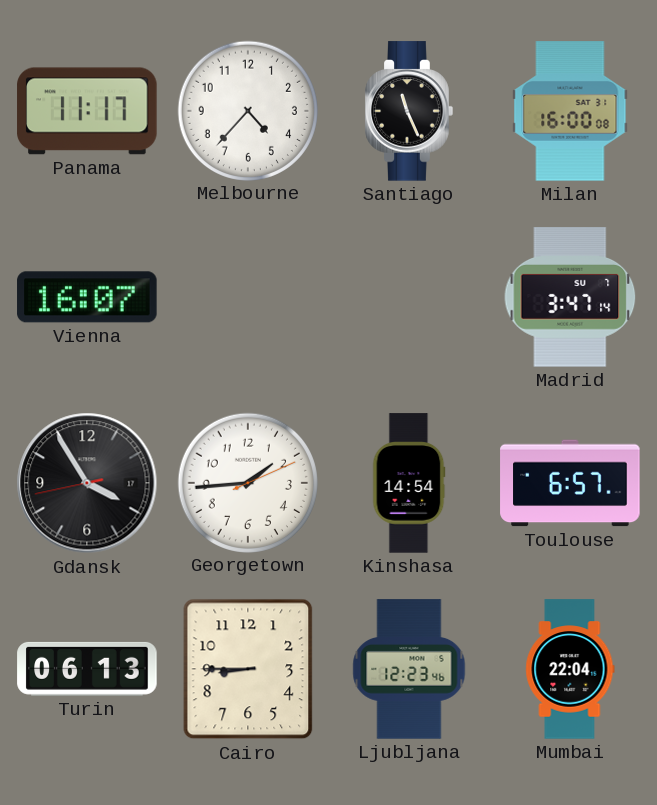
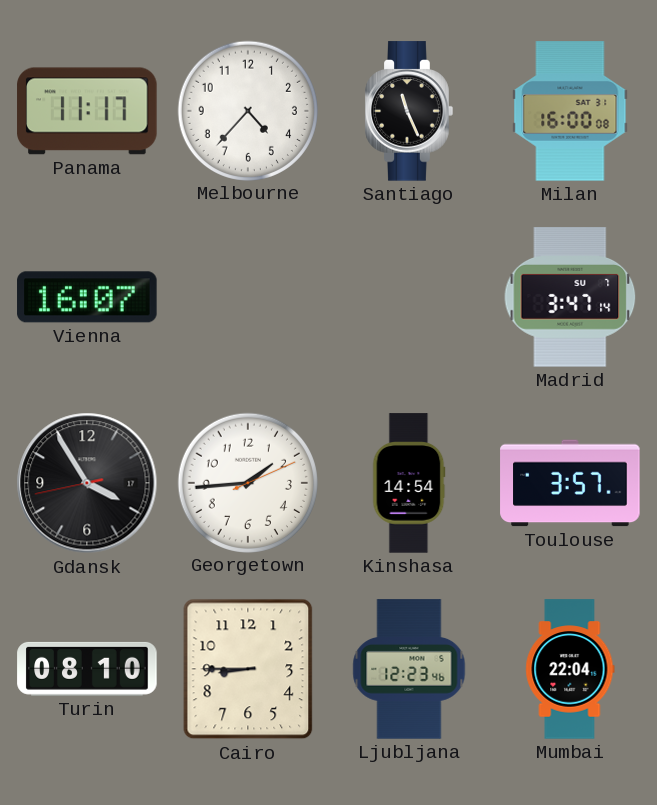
Toulouse: 6:57 -> 3:57 (570, 483)
Turin: 06:13 -> 08:10 (87, 669)
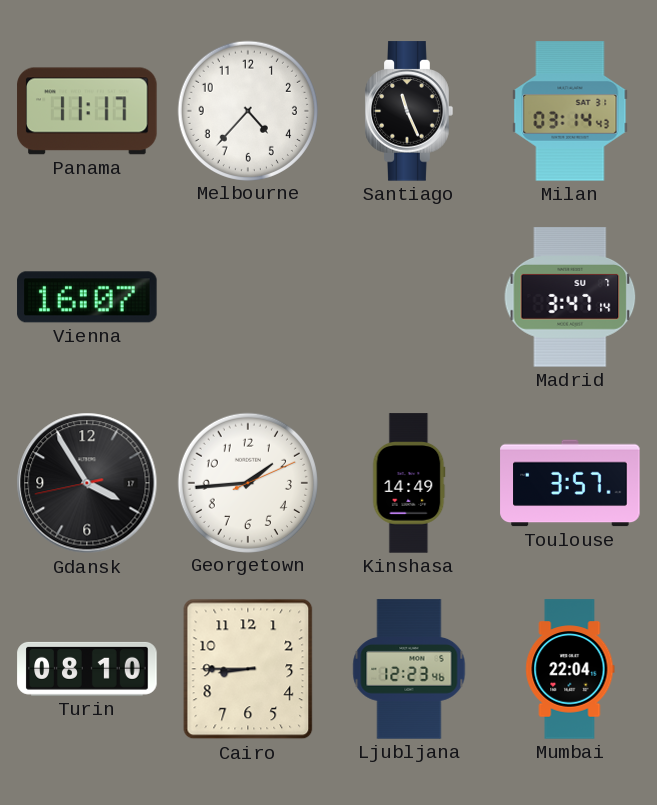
Milan: 16:00 -> 03:14 (570, 111)
Kinshasa: 14:54 -> 14:49 (409, 483)
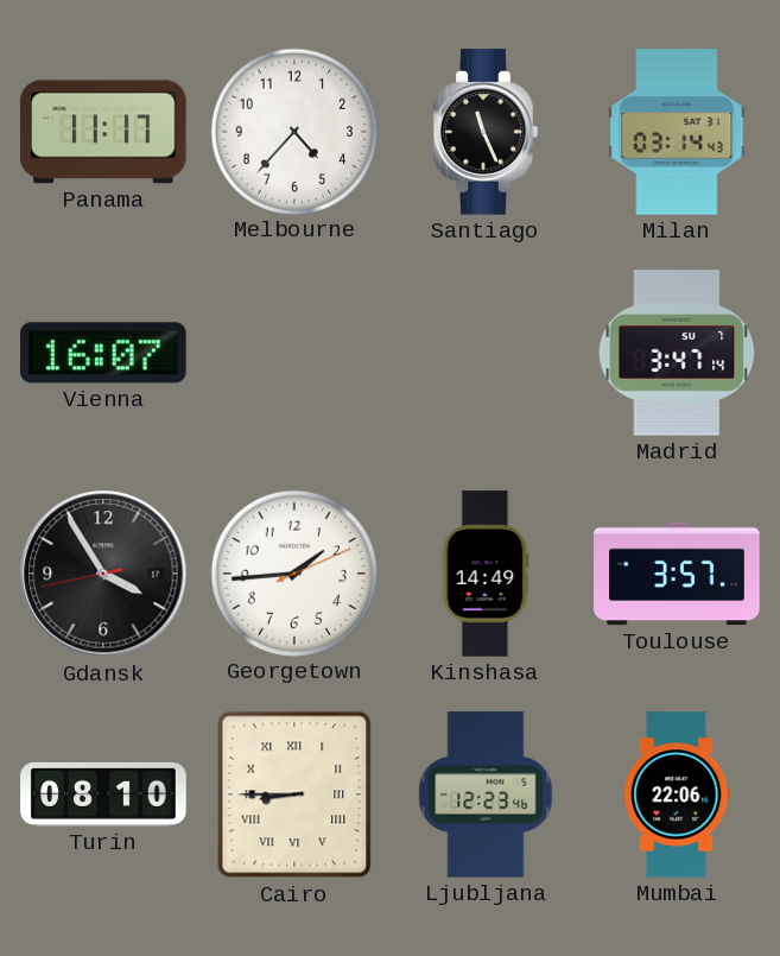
Cairo numerals: Arabic -> Roman (294, 794)
Mumbai: 22:04 -> 22:06 (677, 794)
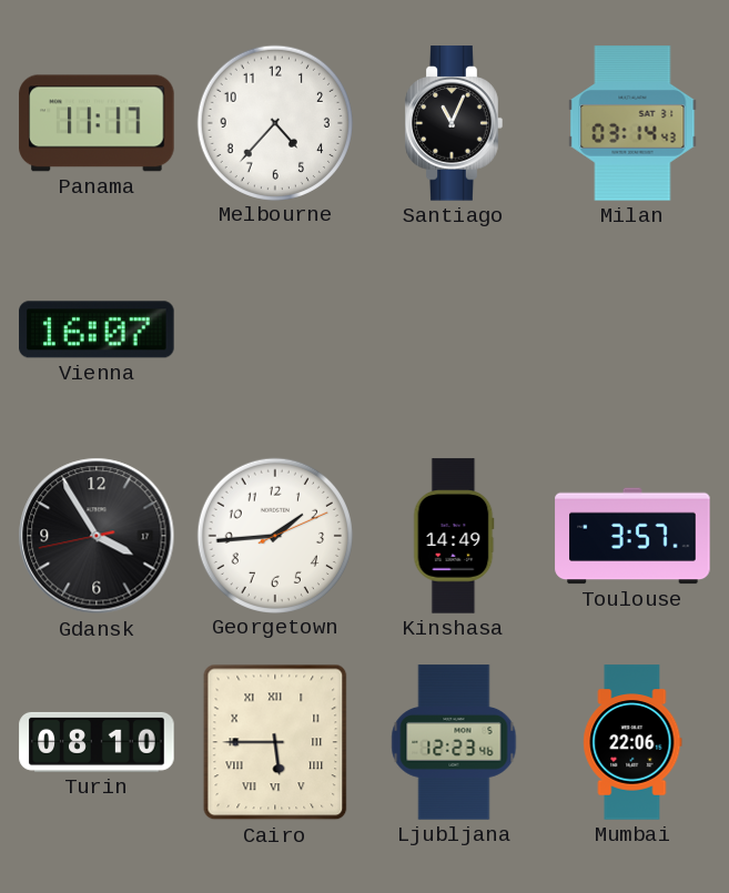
Santiago: 11:26 -> 11:04 (454, 123)
Madrid: 3:47 -> none (677, 353)
Cairo: 8:45 -> 5:45 (275, 742)
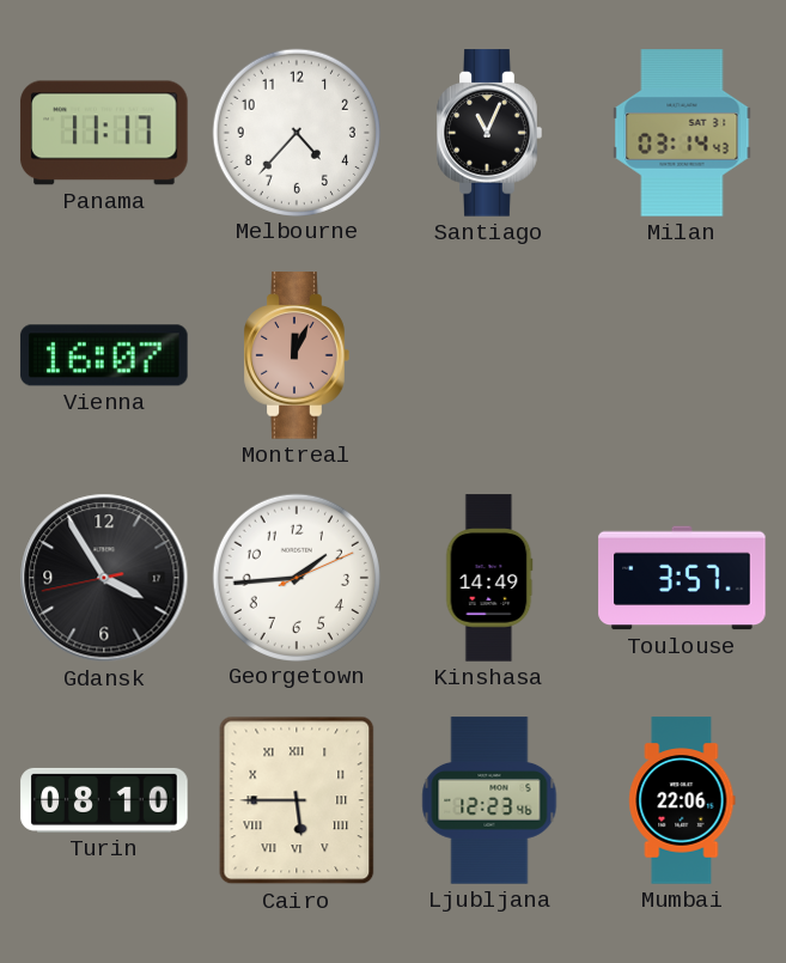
Montreal: none -> 12:04 (297, 355)
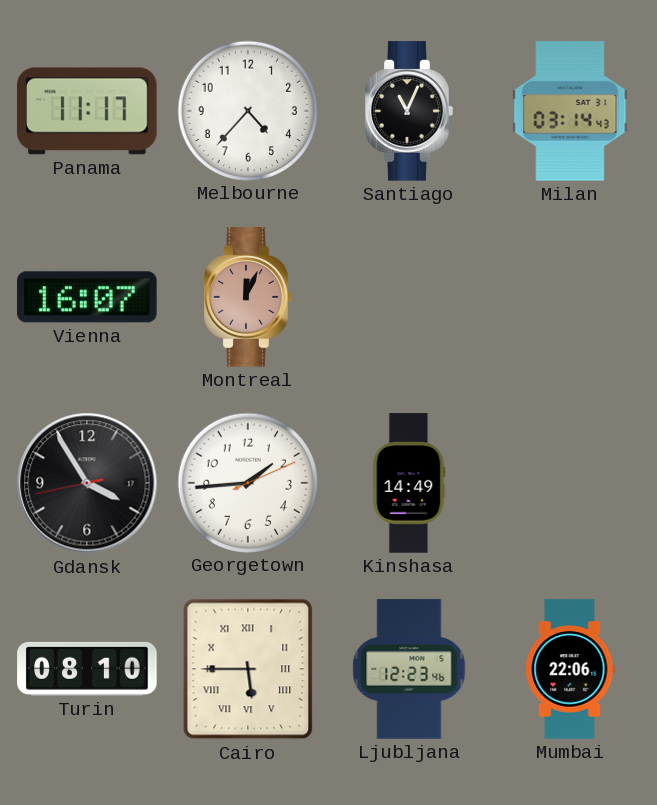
Toulouse: 3:57 -> none (682, 578)
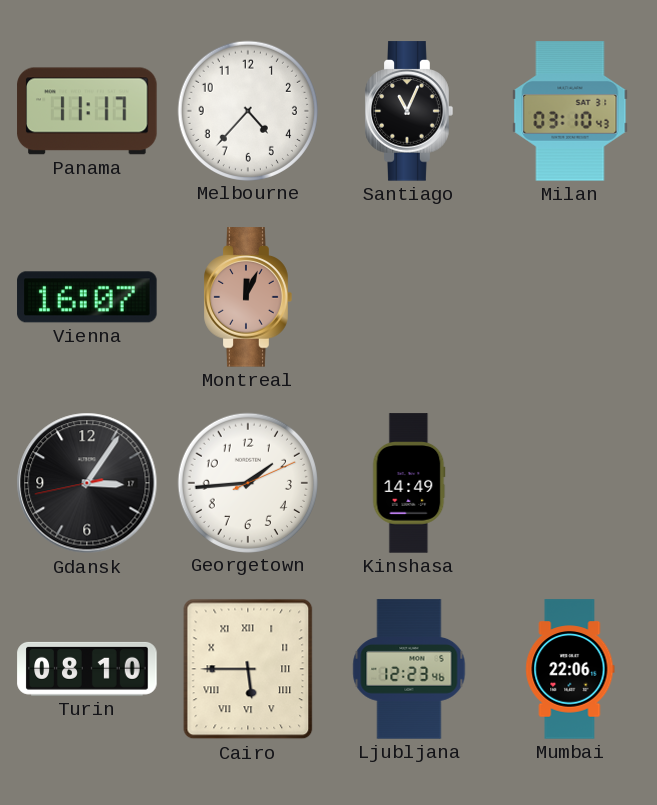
Milan: 03:14 -> 03:10 (570, 111)
Gdansk: 3:54 -> 3:05 (87, 483)
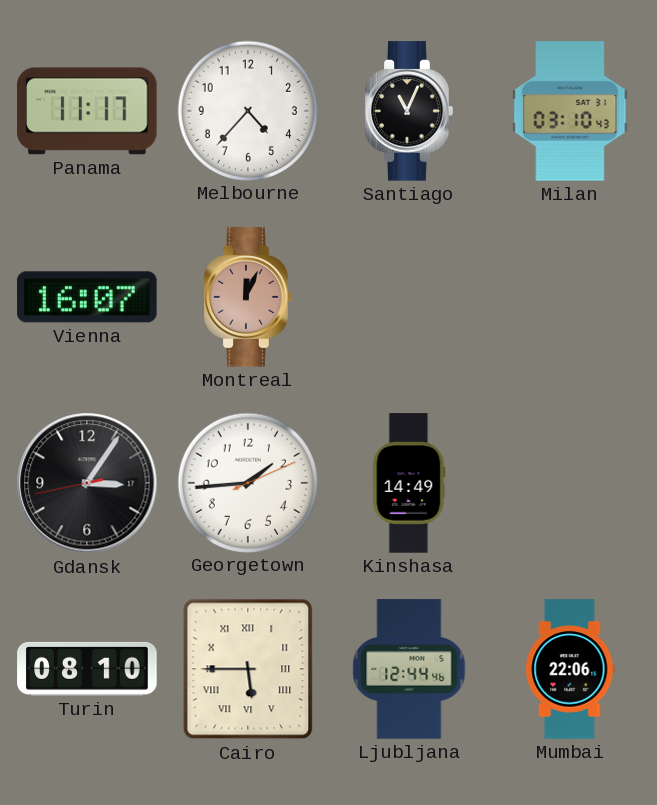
Ljubljana: 12:23 -> 12:44 (409, 669)
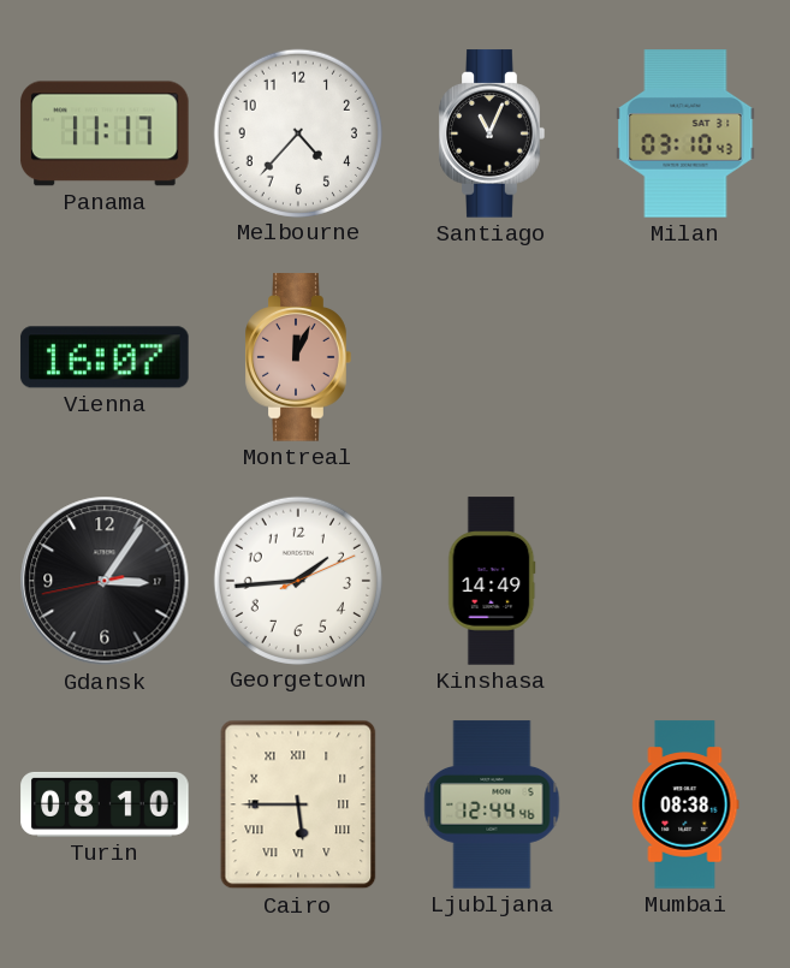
Mumbai: 22:06 -> 08:38 (685, 804)
